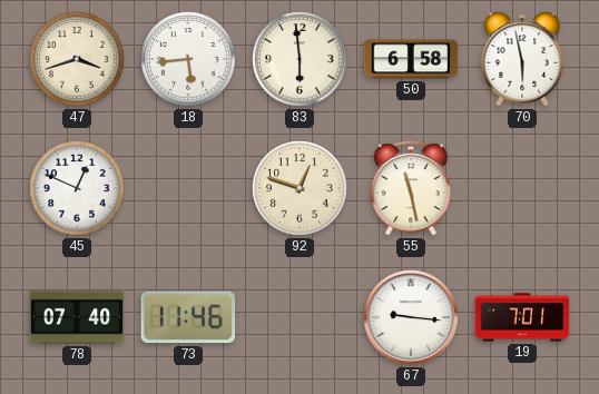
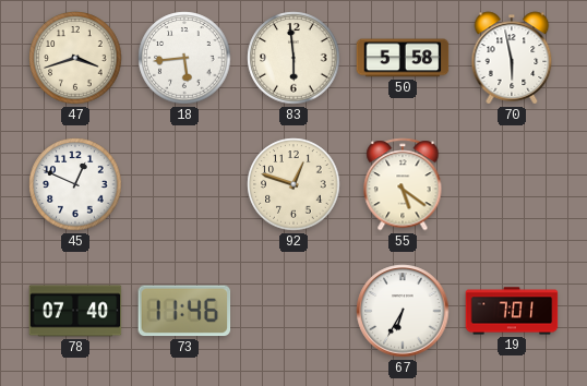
50: 6:58 -> 5:58 (403, 58)
55: 11:28 -> 5:21 (403, 184)
67: 9:16 -> 6:35 (403, 311)
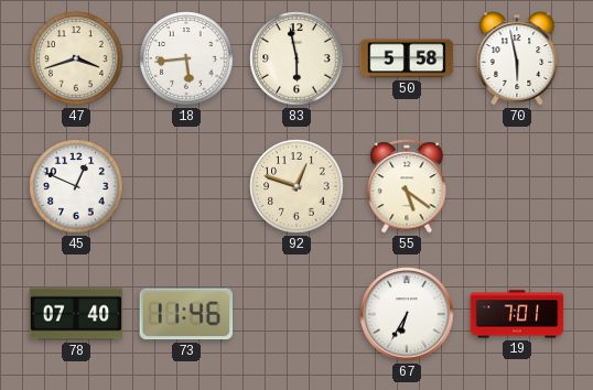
83: 5:59 -> 5:58 (296, 58)
